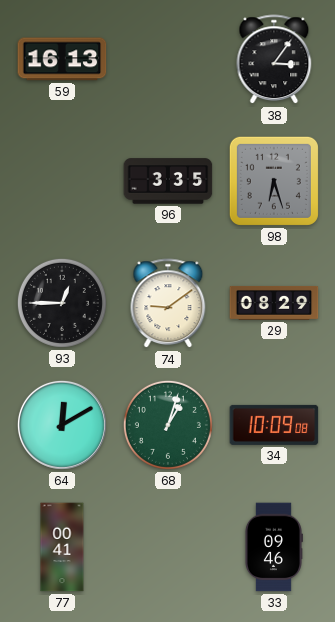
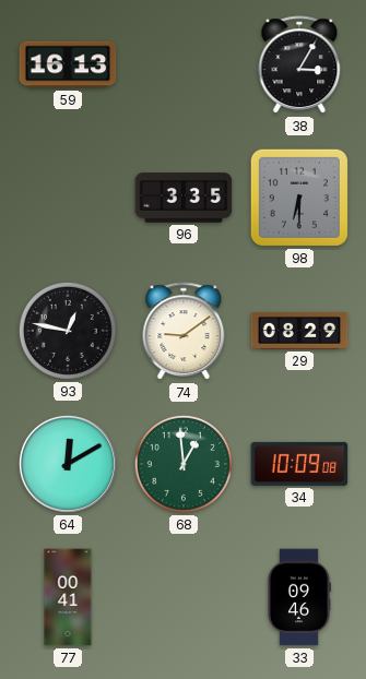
38: 3:06 -> 3:05 (299, 65)
98: 6:27 -> 6:30 (299, 198)
93: 12:45 -> 12:47 (68, 331)
68: 1:03 -> 12:59 (184, 464)
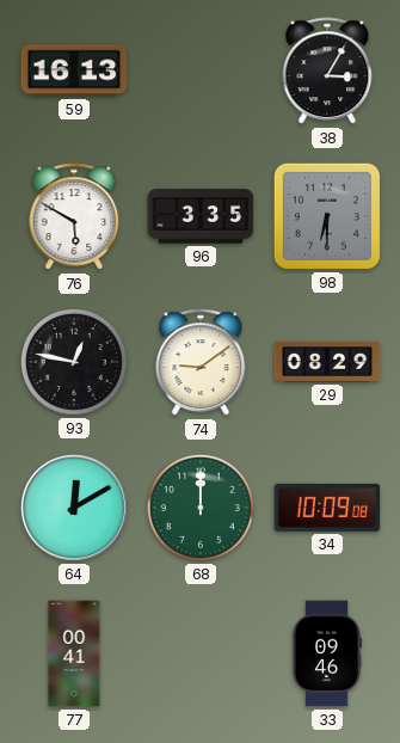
76: none -> 5:50 (74, 217)
68: 12:59 -> 12:00 (201, 508)
